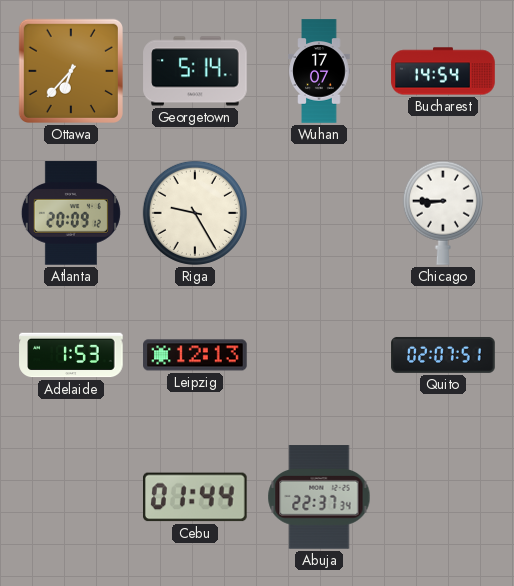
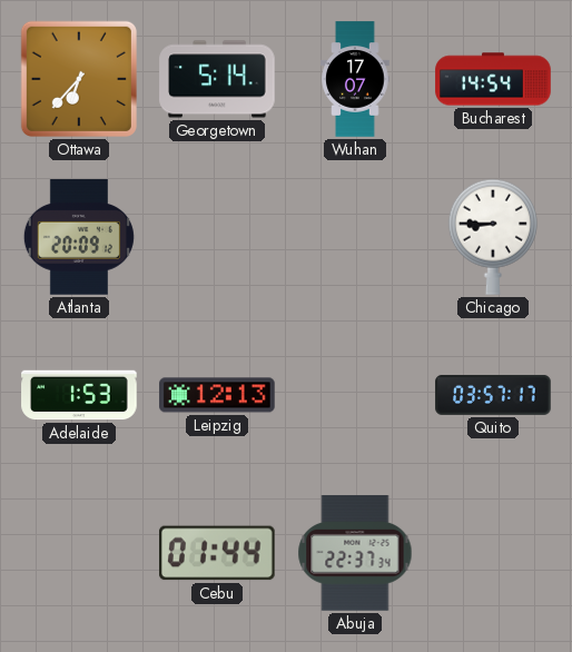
Riga: 9:25 -> none (195, 213)
Quito: 02:07 -> 03:57 (493, 395)
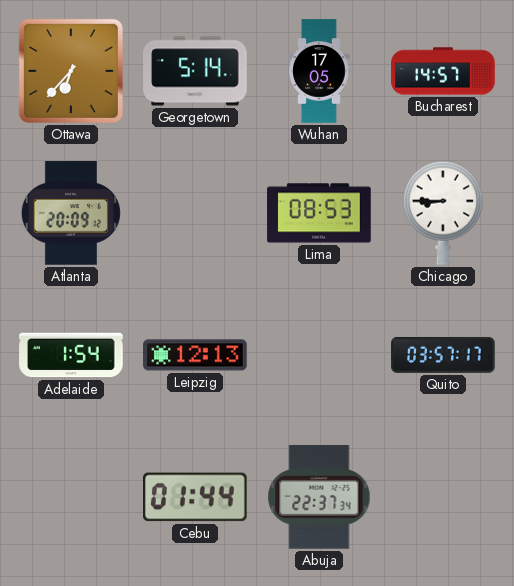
Wuhan: 17:07 -> 17:05 (319, 71)
Bucharest: 14:54 -> 14:57 (443, 71)
Lima: none -> 08:53 (319, 213)
Adelaide: 1:53 -> 1:54 (71, 355)
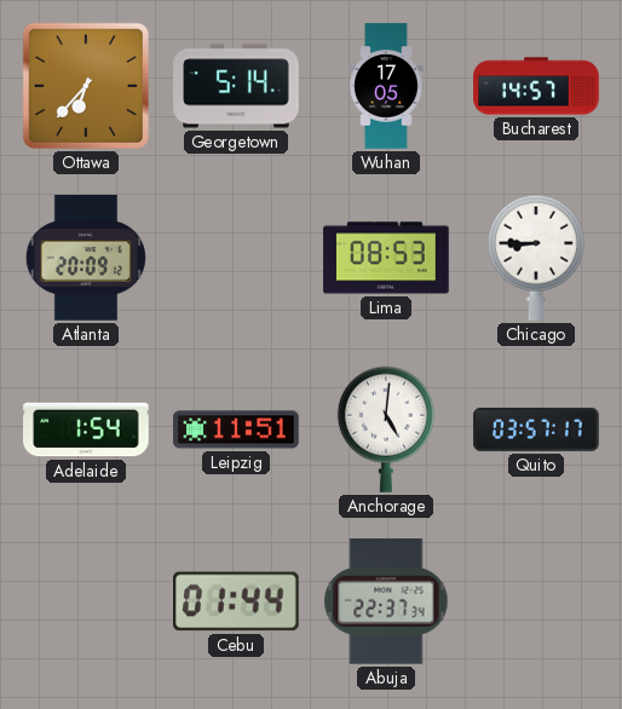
Leipzig: 12:13 -> 11:51 (236, 430)
Anchorage: none -> 5:01 (386, 430)
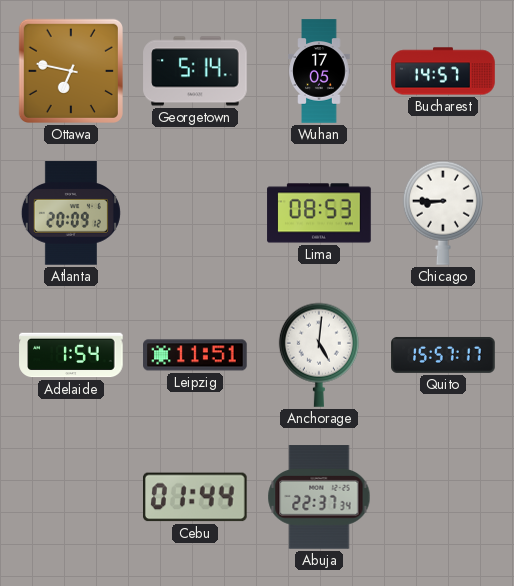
Ottawa: 6:37 -> 6:47 (71, 71)
Quito: 03:57 -> 15:57 (443, 355)
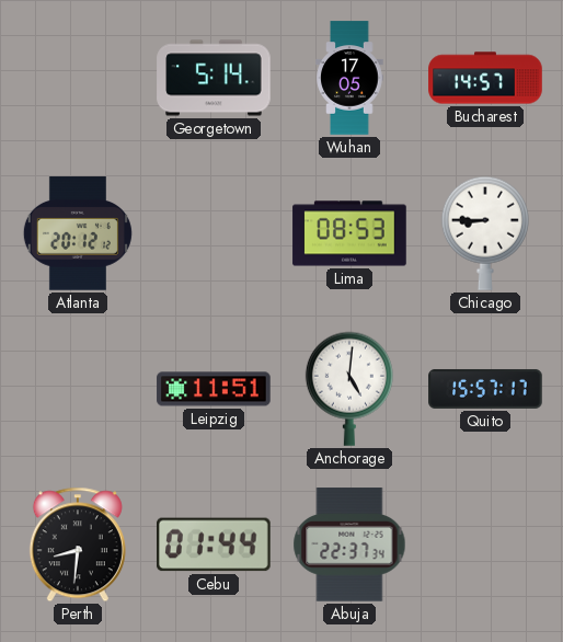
Ottawa: 6:47 -> none (71, 71)
Atlanta: 20:09 -> 20:12 (78, 233)
Adelaide: 1:54 -> none (71, 355)
Perth: none -> 8:31 (78, 544)
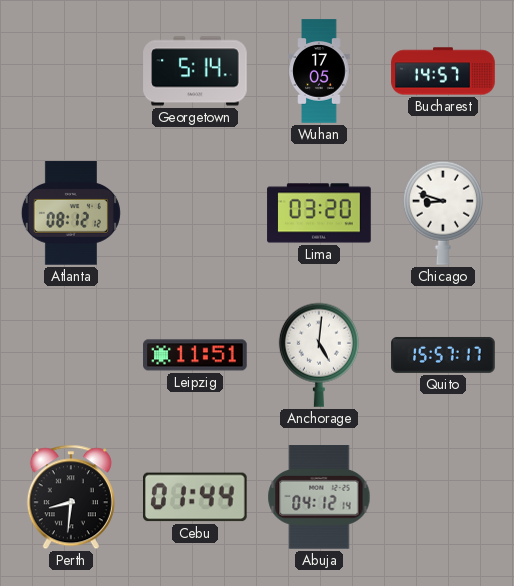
Atlanta: 20:12 -> 08:12 (71, 213)
Lima: 08:53 -> 03:20 (319, 213)
Chicago: 8:45 -> 8:48 (443, 213)
Abuja: 22:37 -> 04:12 (319, 497)
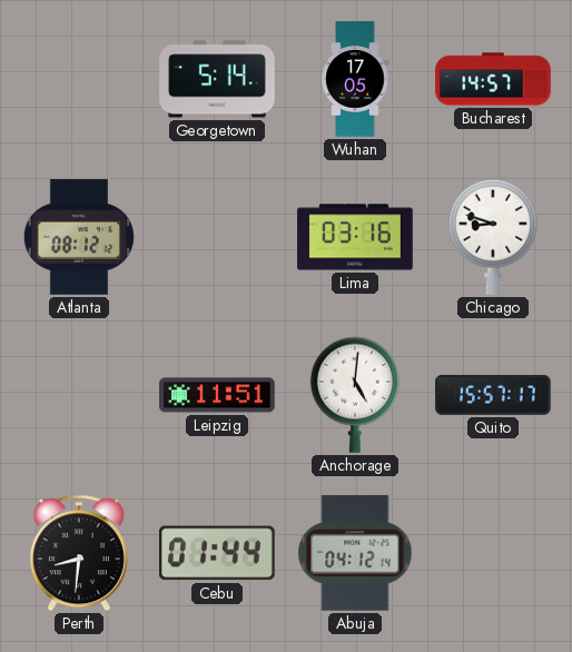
Lima: 03:20 -> 03:16 (355, 237)
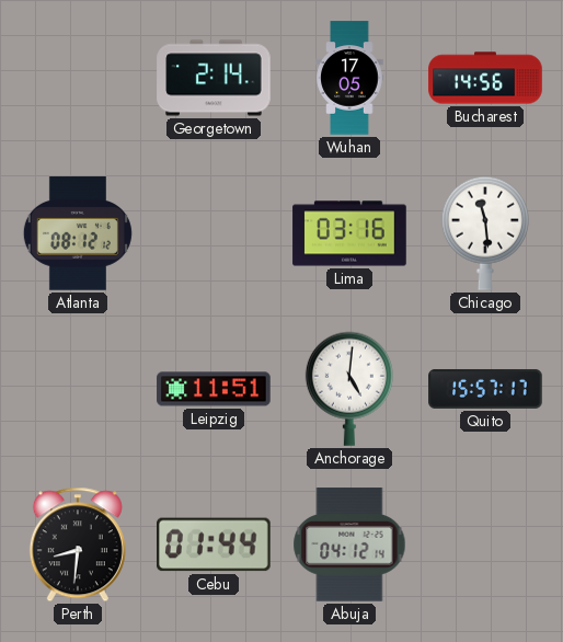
Georgetown: 5:14 -> 2:14 (214, 78)
Bucharest: 14:57 -> 14:56 (485, 78)
Chicago: 8:48 -> 11:29 (485, 233)
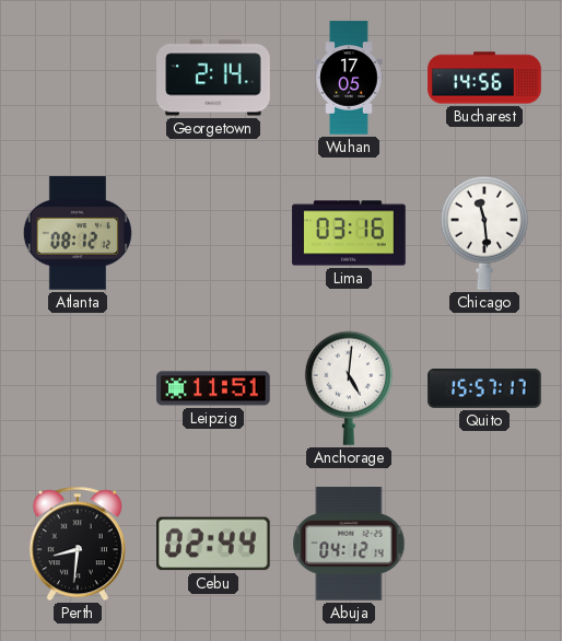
Cebu: 01:44 -> 02:44 (214, 544)
